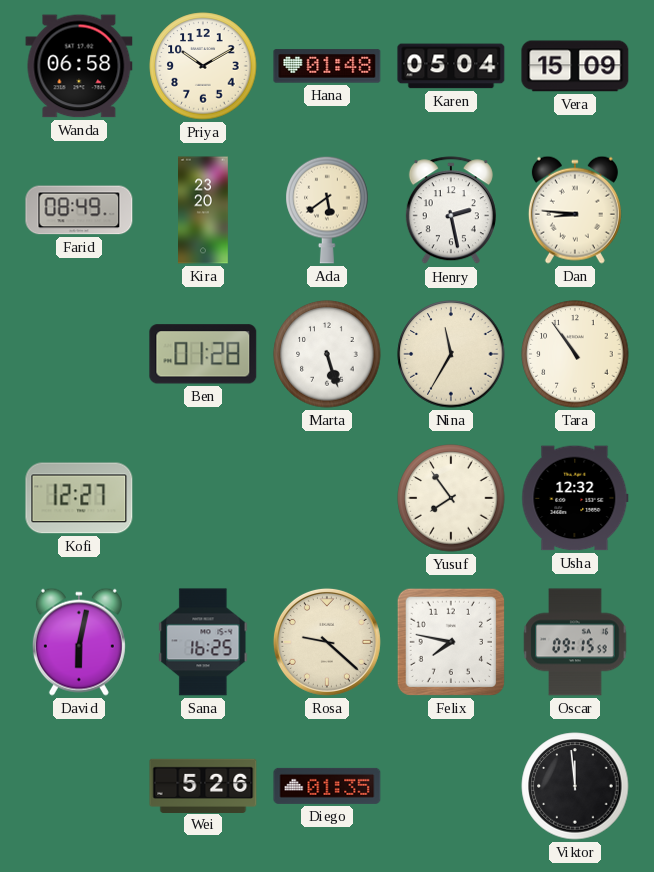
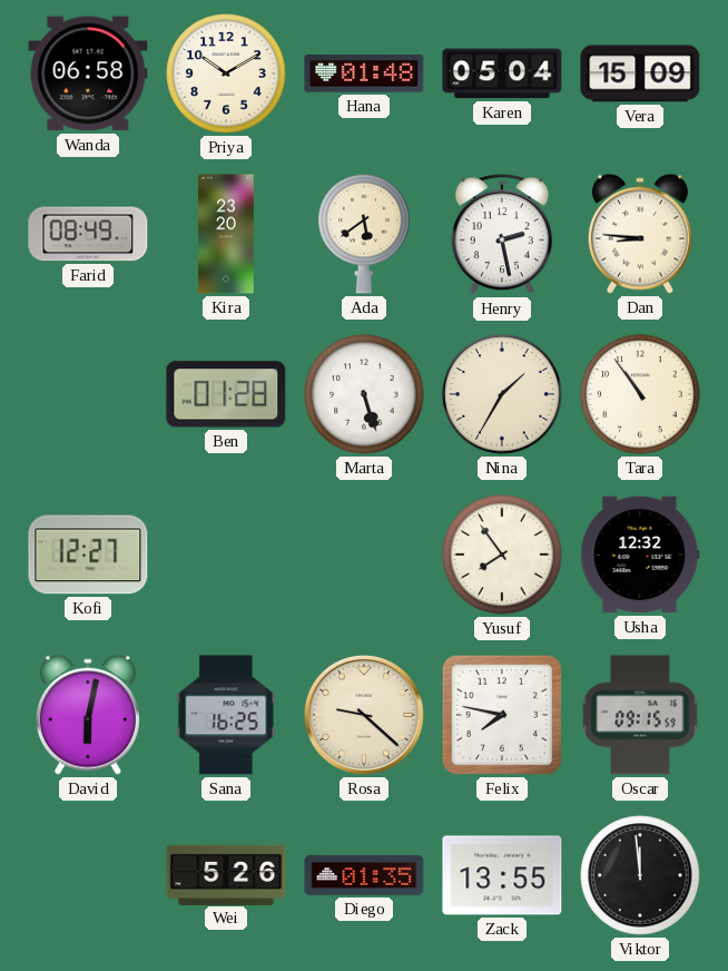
Nina: 11:35 -> 1:35 (502, 394)
Zack: none -> 13:55 (502, 875)
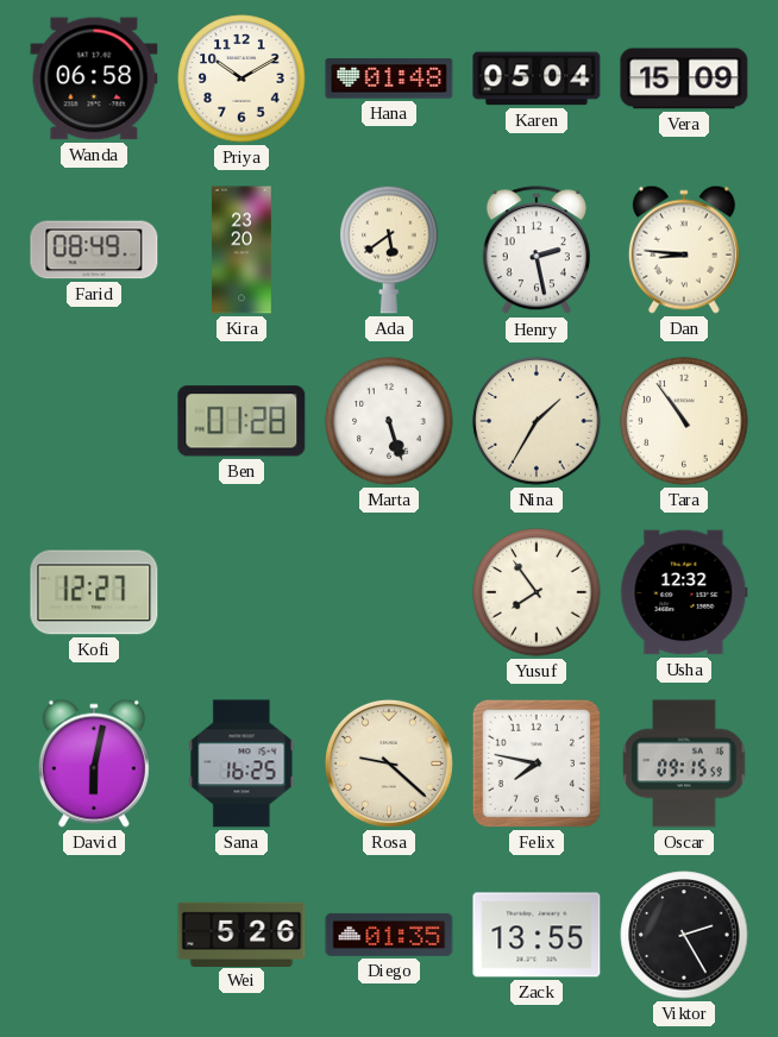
Viktor: 11:59 -> 2:25 (684, 935)
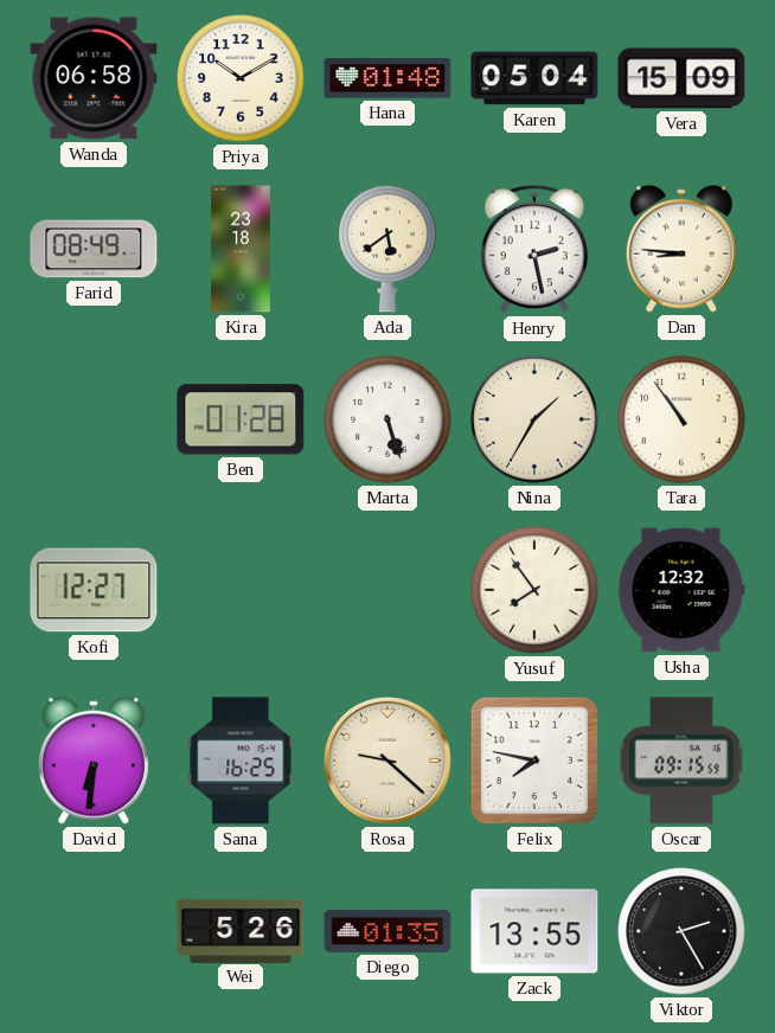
Kira: 23:20 -> 23:18 (242, 249)
David: 6:02 -> 6:31 (94, 761)
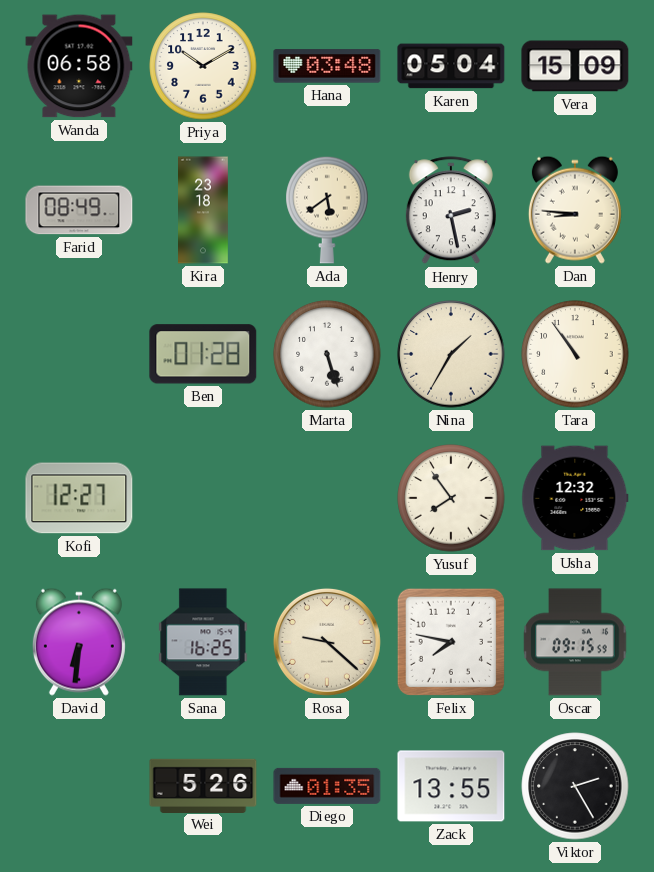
Hana: 01:48 -> 03:48 (327, 66)
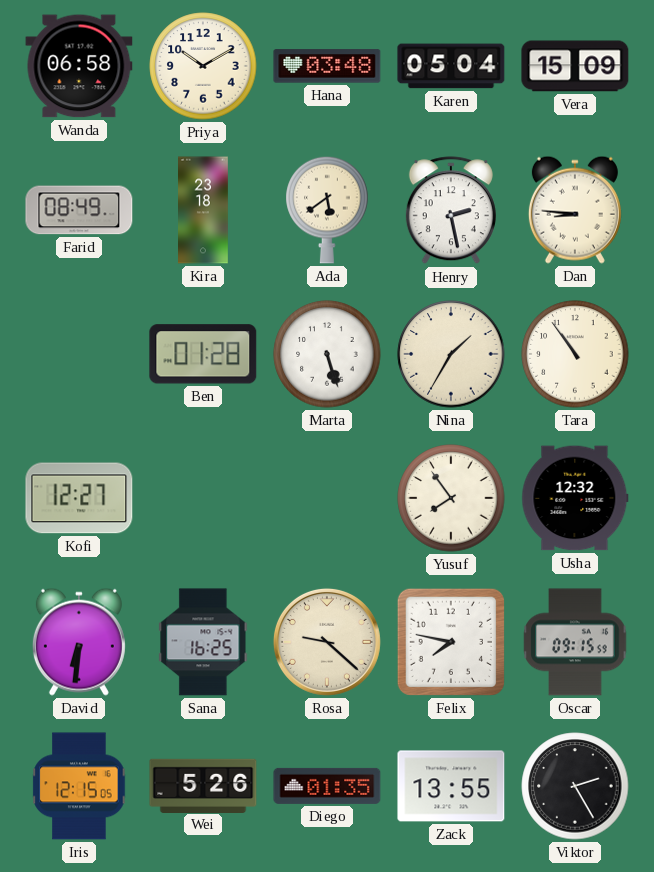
Iris: none -> 12:15 (79, 786)
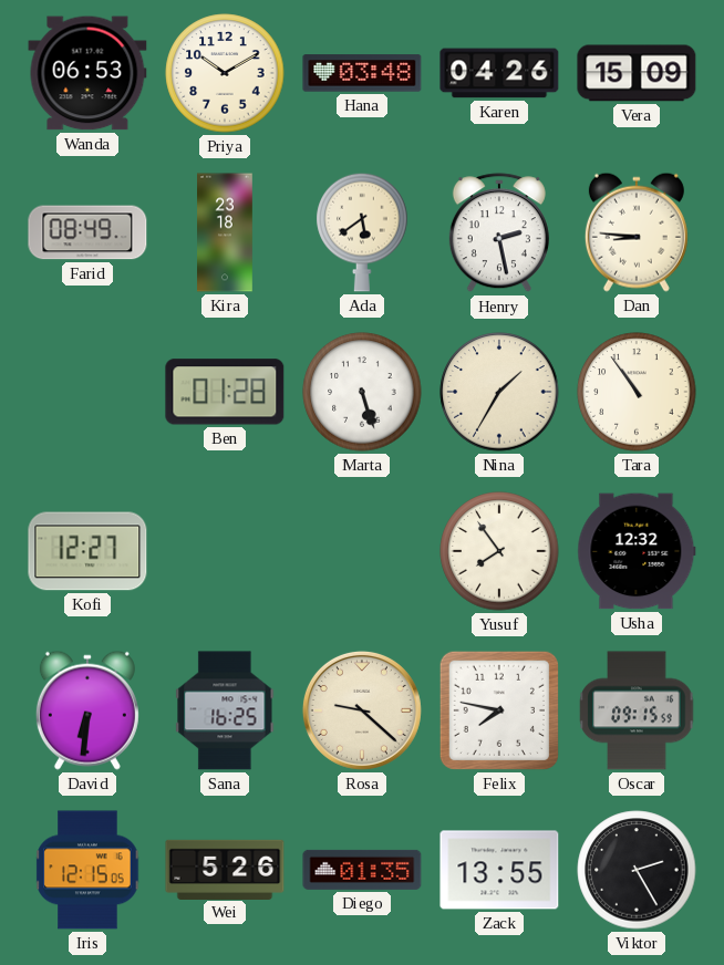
Wanda: 06:58 -> 06:53 (87, 73)
Karen: 05:04 -> 04:26 (499, 73)
